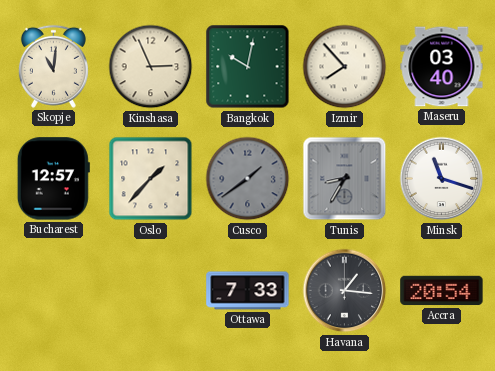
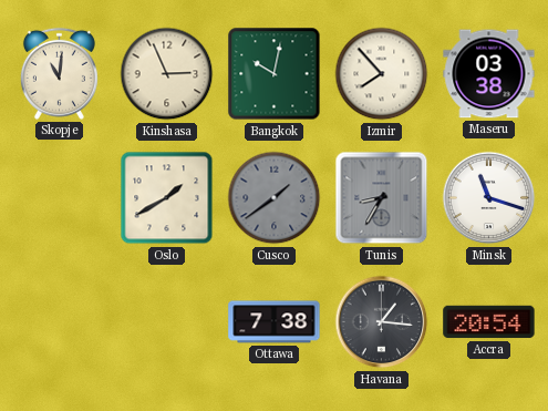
Maseru: 03:40 -> 03:38 (489, 74)
Bucharest: 12:57 -> none (53, 179)
Oslo: 1:37 -> 1:40 (167, 198)
Ottawa: 7:33 -> 7:38 (275, 322)
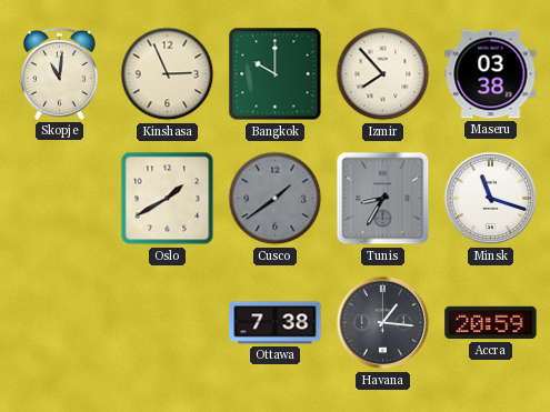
Bangkok: 10:02 -> 10:00 (276, 74)
Accra: 20:54 -> 20:59 (491, 323)
